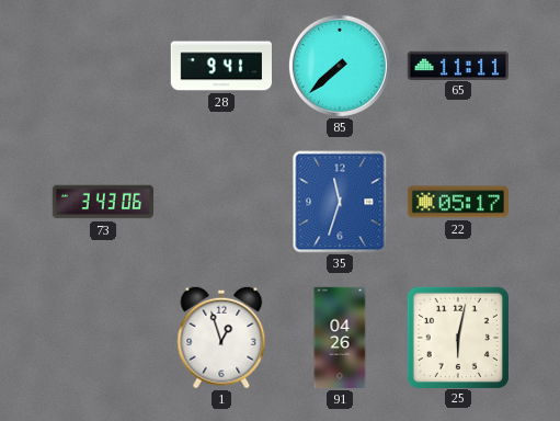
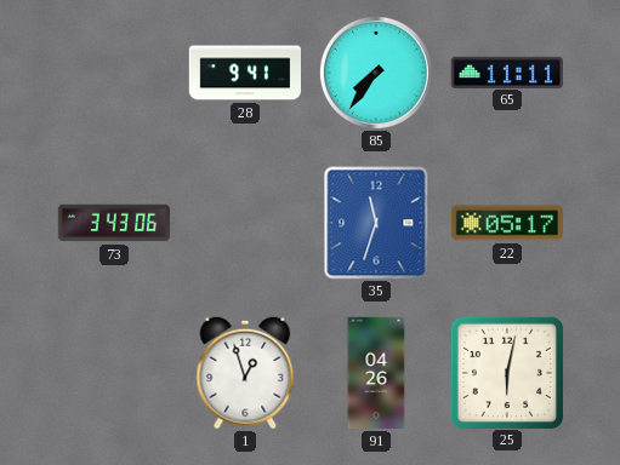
85: 7:38 -> 7:36 (376, 73)
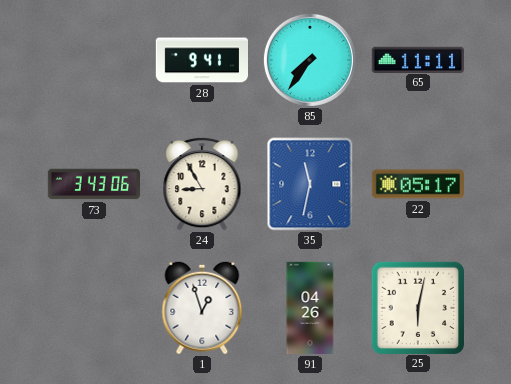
24: none -> 8:55 (202, 184)
35: 11:33 -> 11:32 (310, 184)
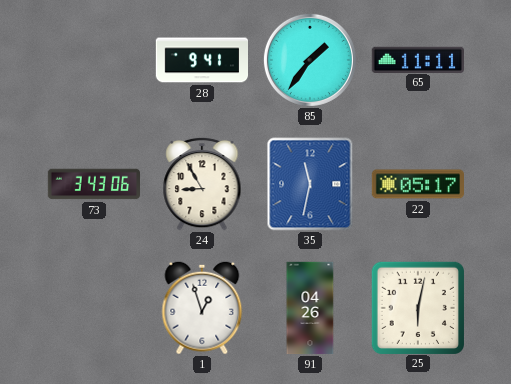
85: 7:36 -> 1:36 (310, 60)
